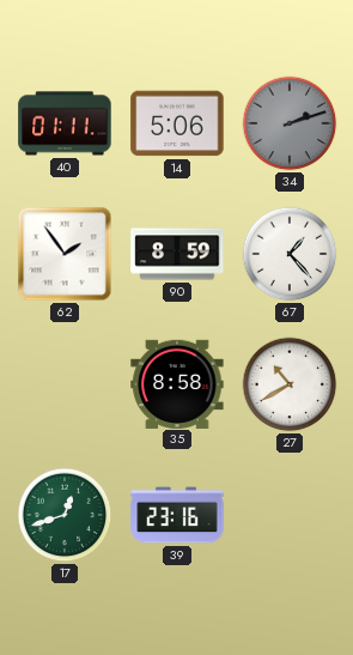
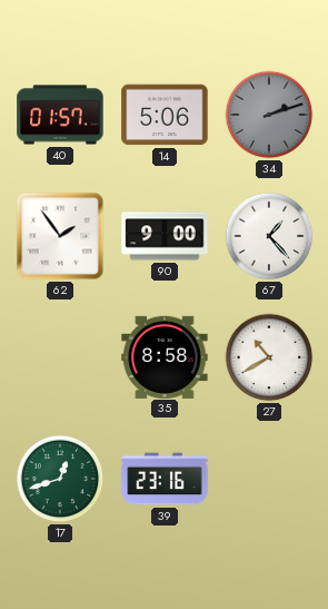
40: 01:11 -> 01:57 (60, 115)
90: 8:59 -> 9:00 (165, 236)
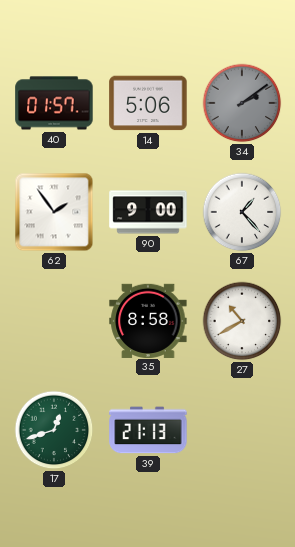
34: 2:12 -> 2:09 (242, 103)
39: 23:16 -> 21:13 (148, 430)
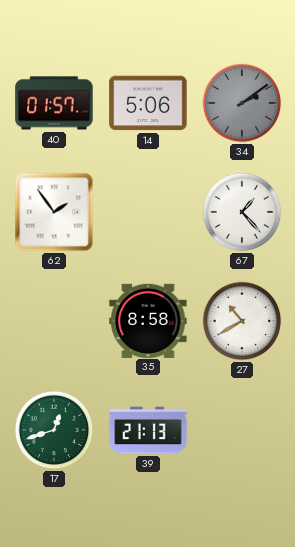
90: 9:00 -> none (148, 212)
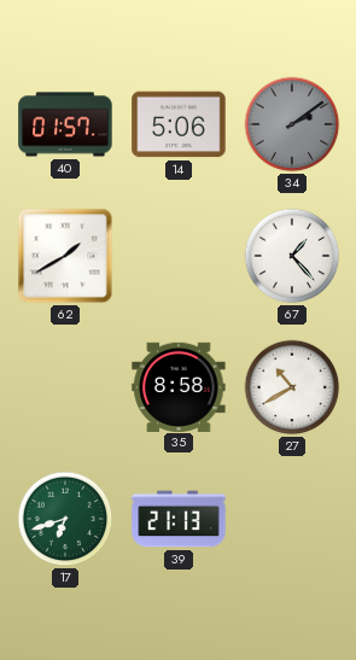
62: 1:54 -> 1:40 (65, 256)
17: 12:42 -> 6:42 (65, 519)
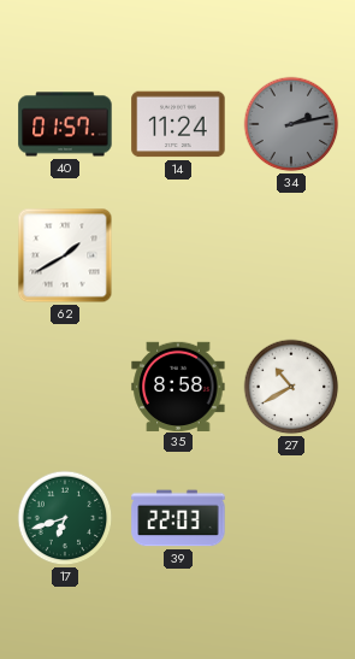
14: 5:06 -> 11:24 (178, 124)
34: 2:09 -> 2:13 (291, 124)
67: 1:23 -> none (292, 256)
39: 21:13 -> 22:03 (178, 518)
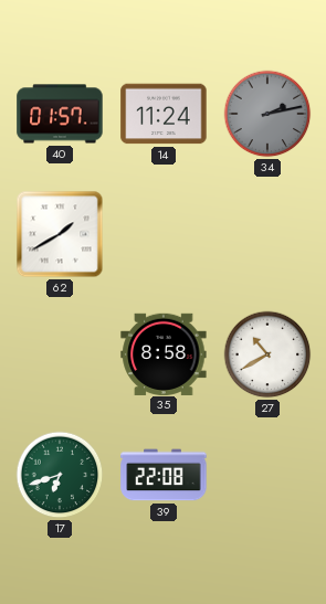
39: 22:03 -> 22:08 (164, 475)
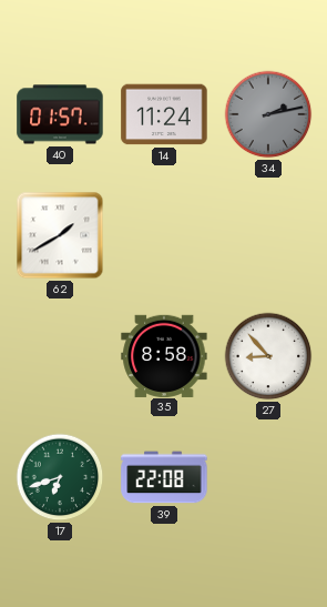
27: 10:40 -> 8:53 (268, 356)
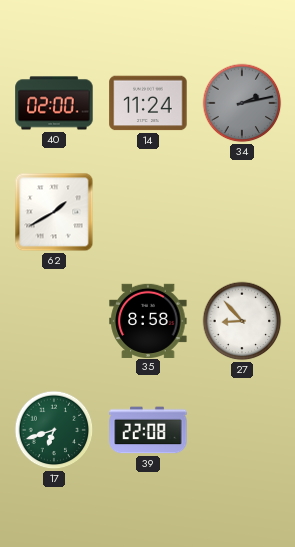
40: 01:57 -> 02:00 (54, 103)
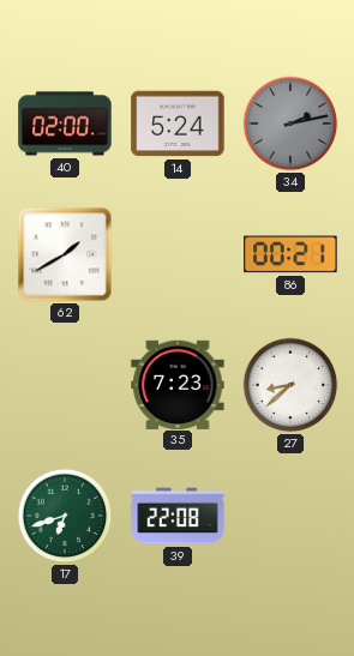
14: 11:24 -> 5:24 (178, 124)
86: none -> 00:21 (290, 254)
35: 8:58 -> 7:23 (178, 384)
27: 8:53 -> 8:38 (290, 385)
